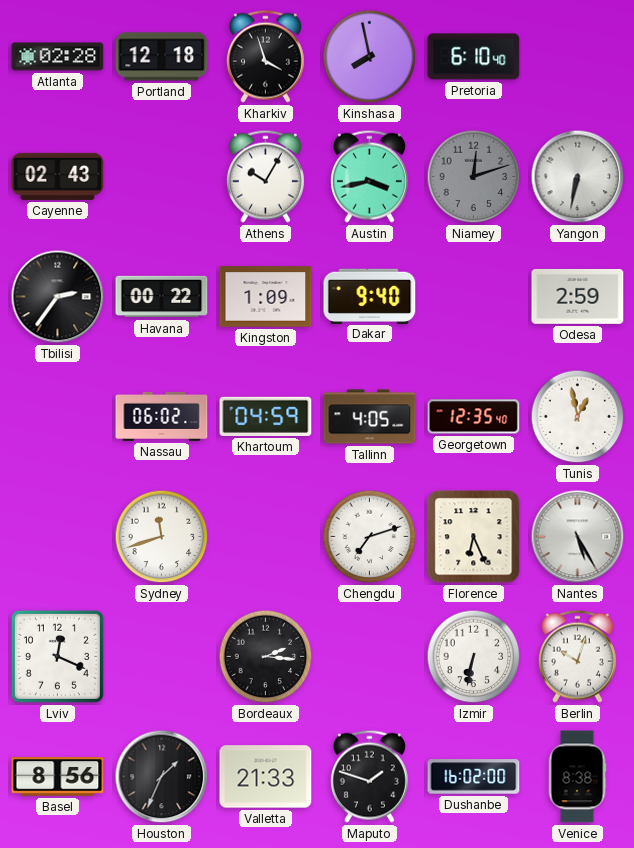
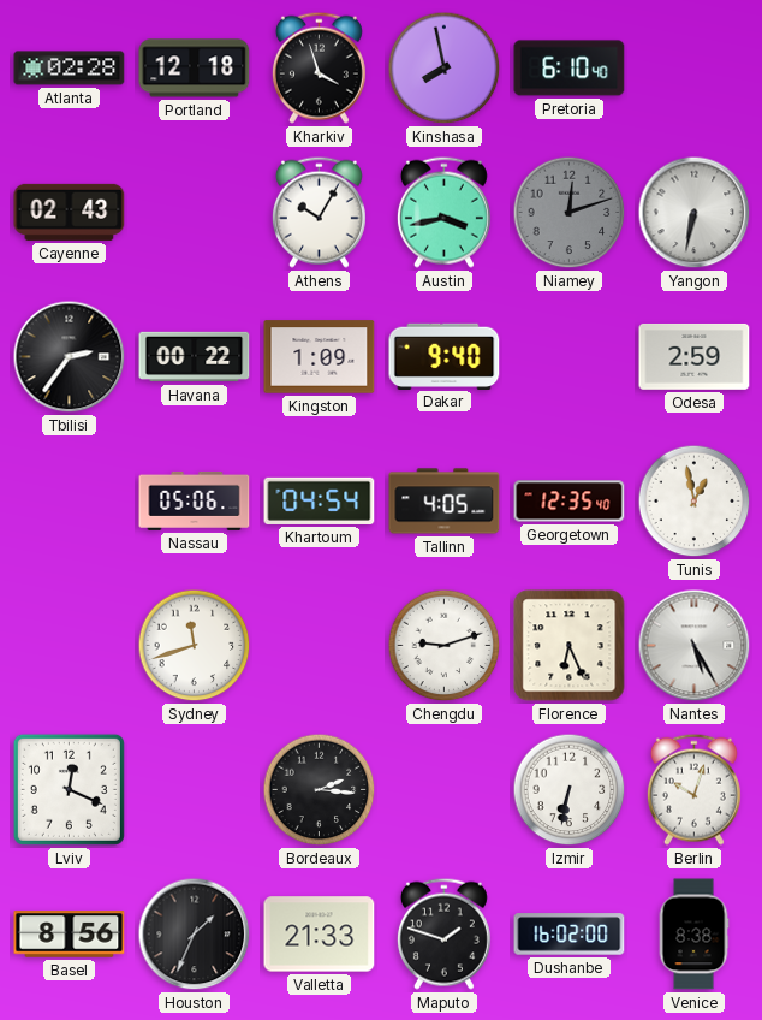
Nassau: 06:02 -> 05:06 (195, 500)
Khartoum: 04:59 -> 04:54 (320, 500)
Chengdu: 7:12 -> 9:12 (445, 646)
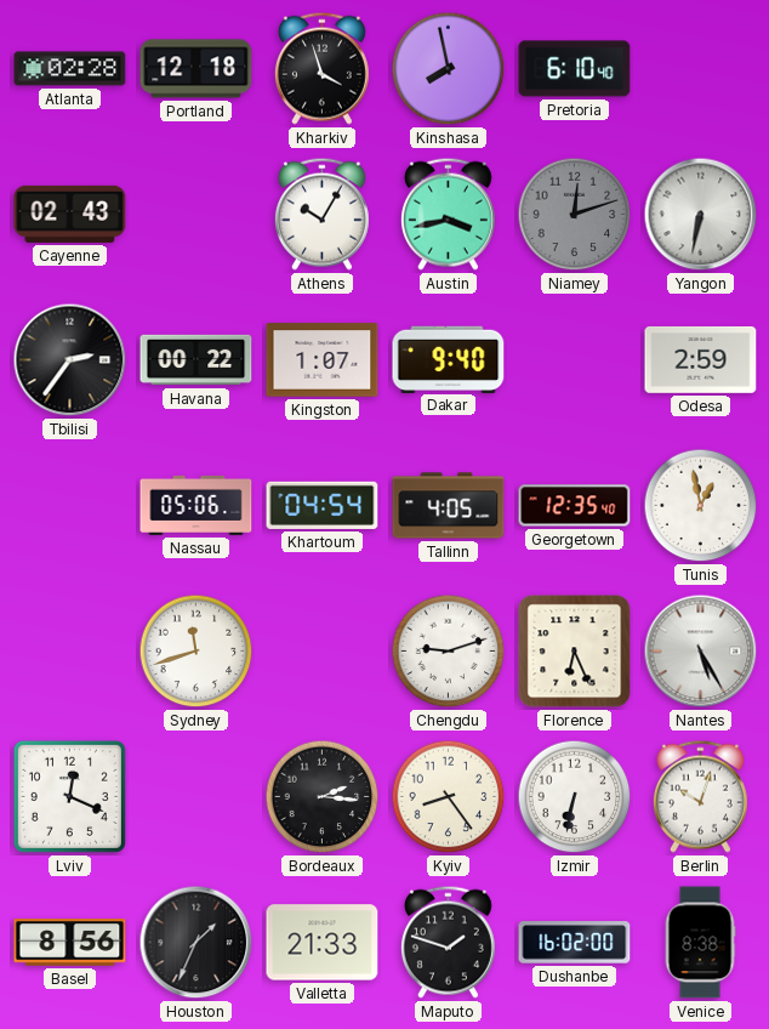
Kingston: 1:09 -> 1:07 (323, 360)
Kyiv: none -> 8:24 (449, 797)
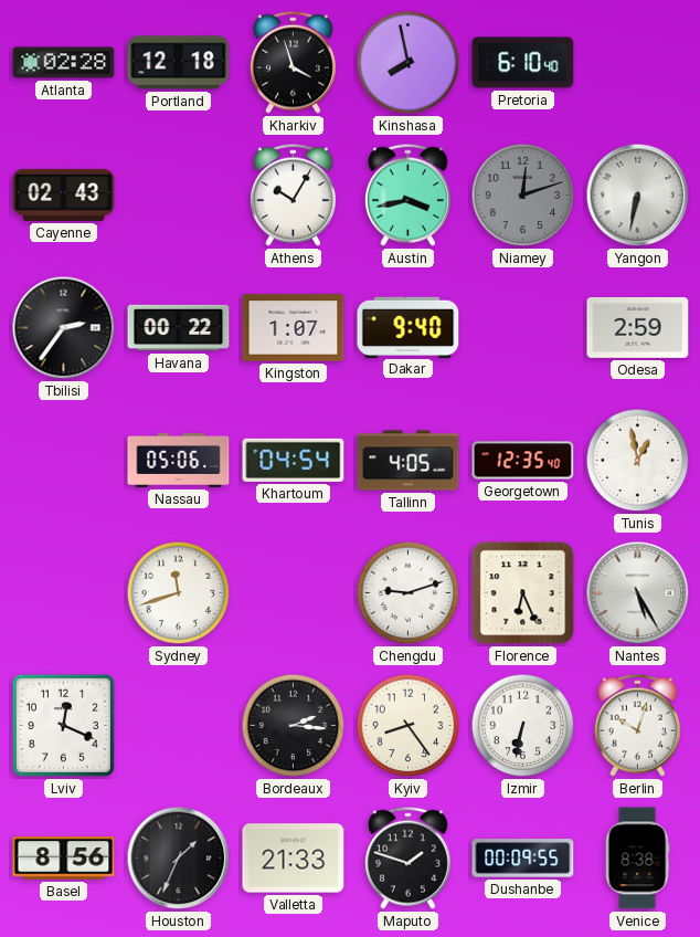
Dushanbe: 16:02 -> 00:09 (523, 859)
